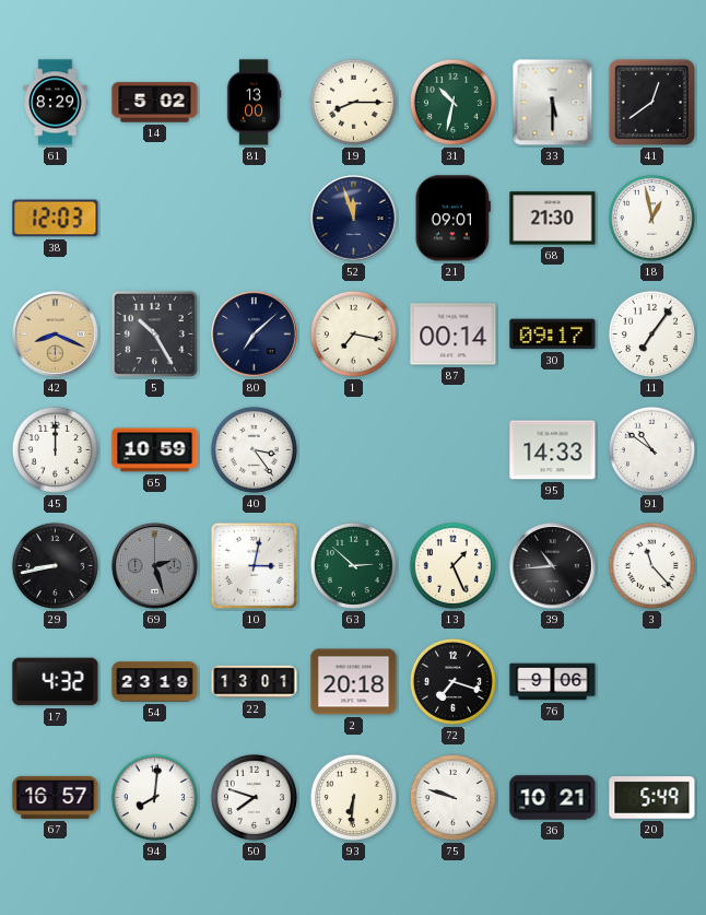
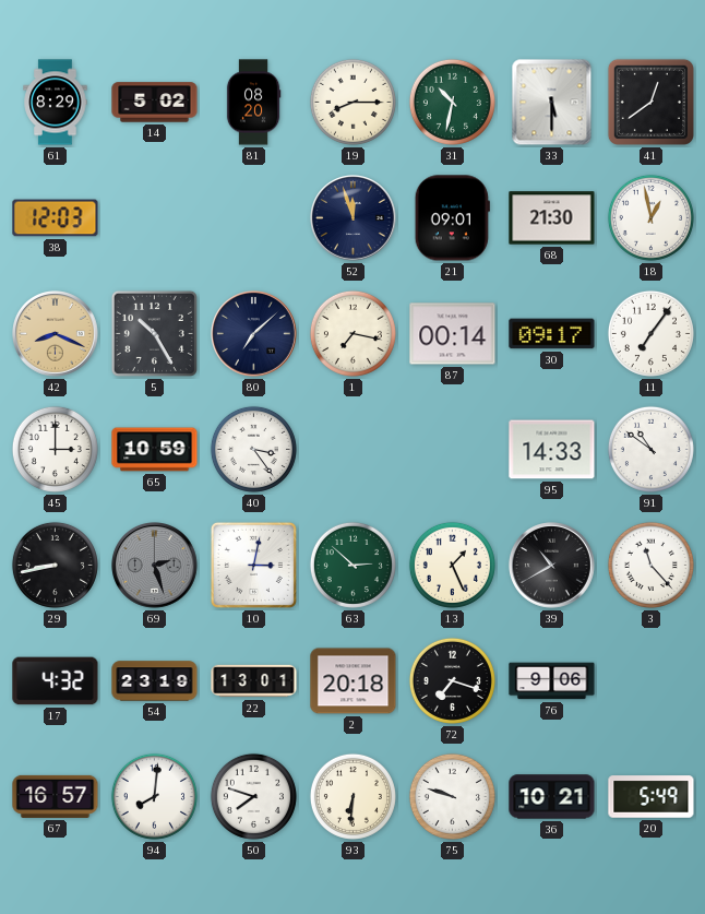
81: 13:00 -> 08:20 (253, 103)
45: 12:00 -> 3:00 (55, 449)
39: 10:44 -> 10:40 (552, 566)
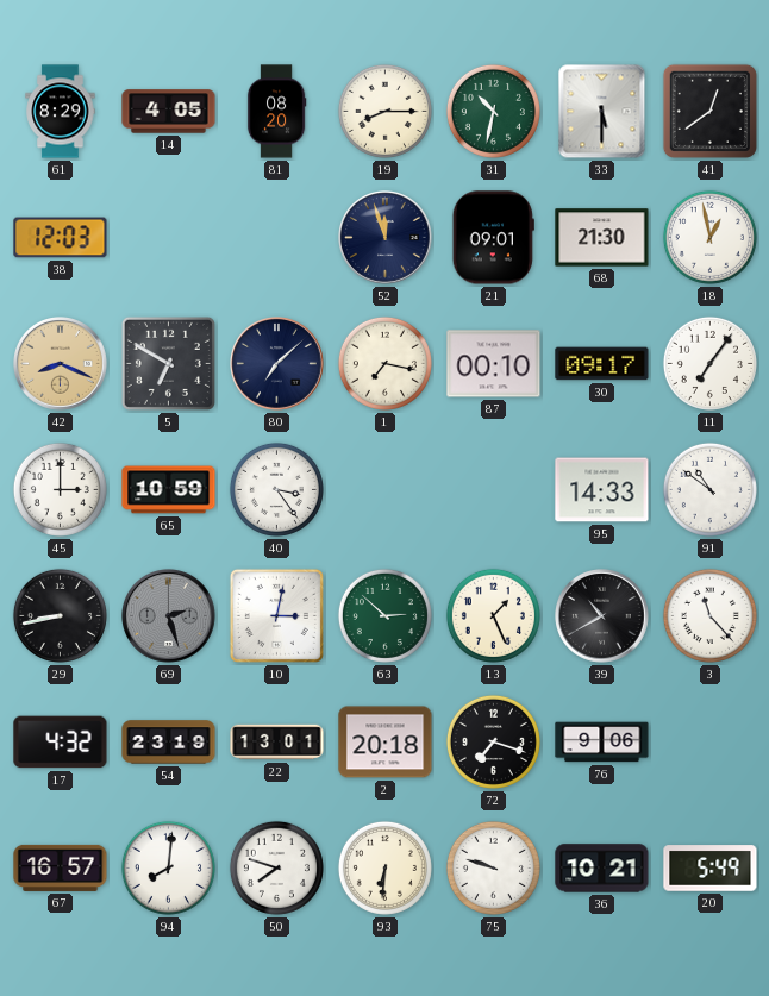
14: 5:02 -> 4:05 (169, 112)
5: 10:25 -> 6:50 (168, 363)
87: 00:14 -> 00:10 (494, 364)
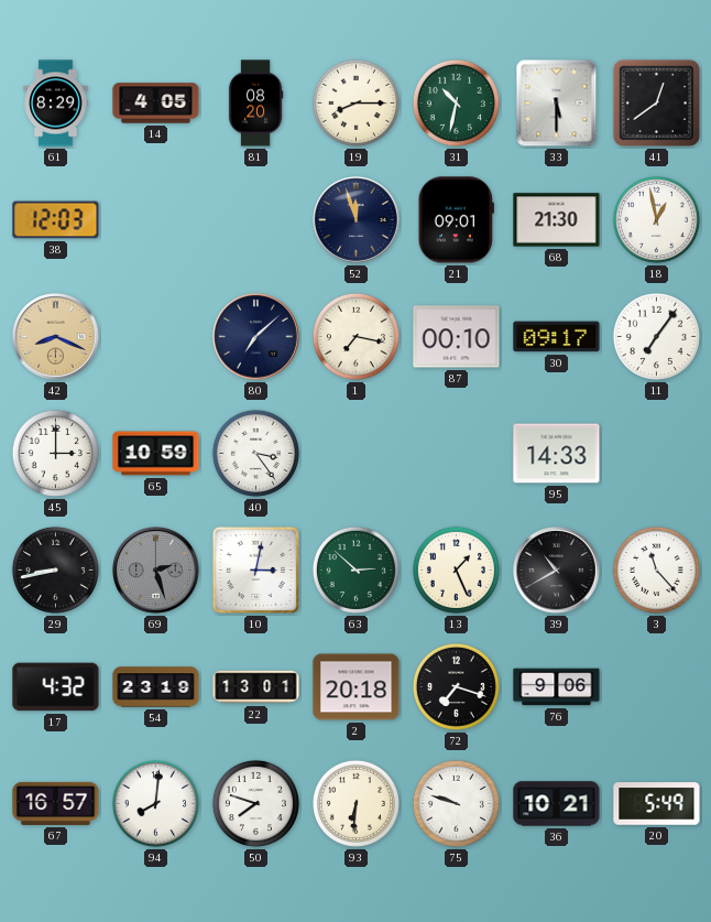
5: 6:50 -> none (168, 363)
91: 10:51 -> none (709, 489)
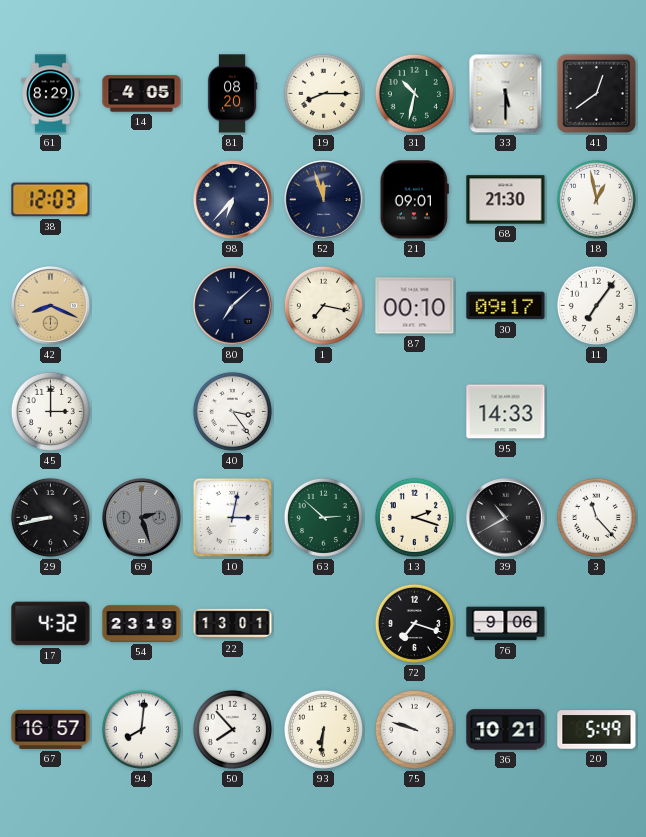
98: none -> 6:37 (233, 200)
65: 10:59 -> none (156, 454)
13: 1:26 -> 2:18 (414, 517)
2: 20:18 -> none (357, 687)
50: 7:48 -> 7:53 (232, 729)
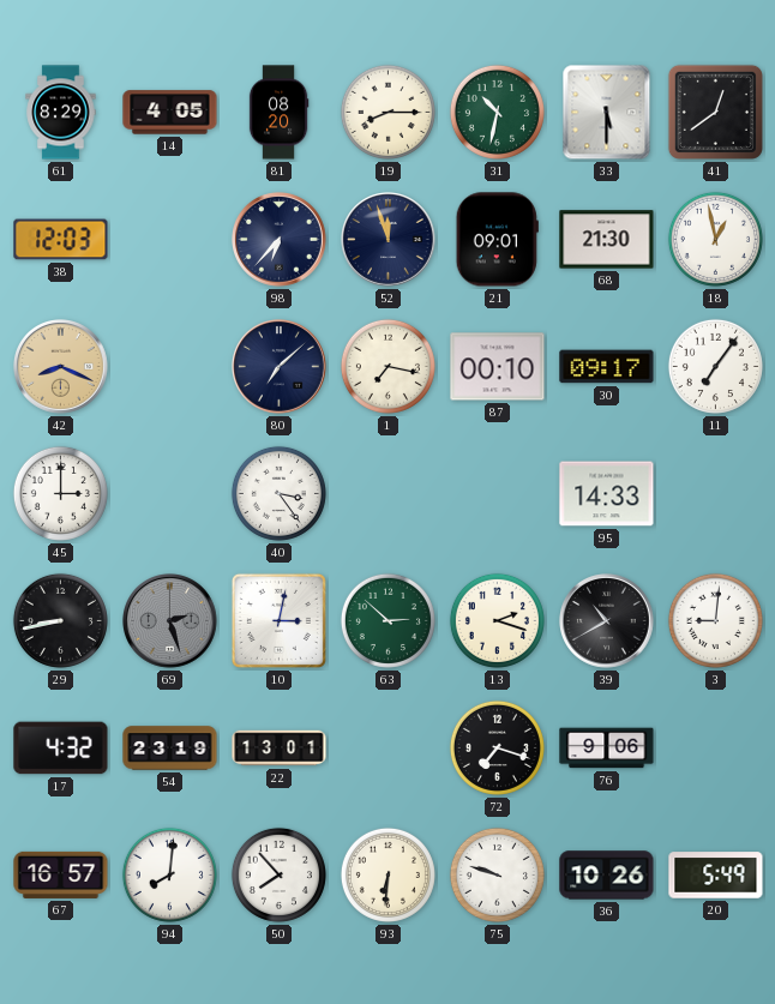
3: 11:23 -> 9:01 (715, 620)
36: 10:21 -> 10:26 (607, 876)
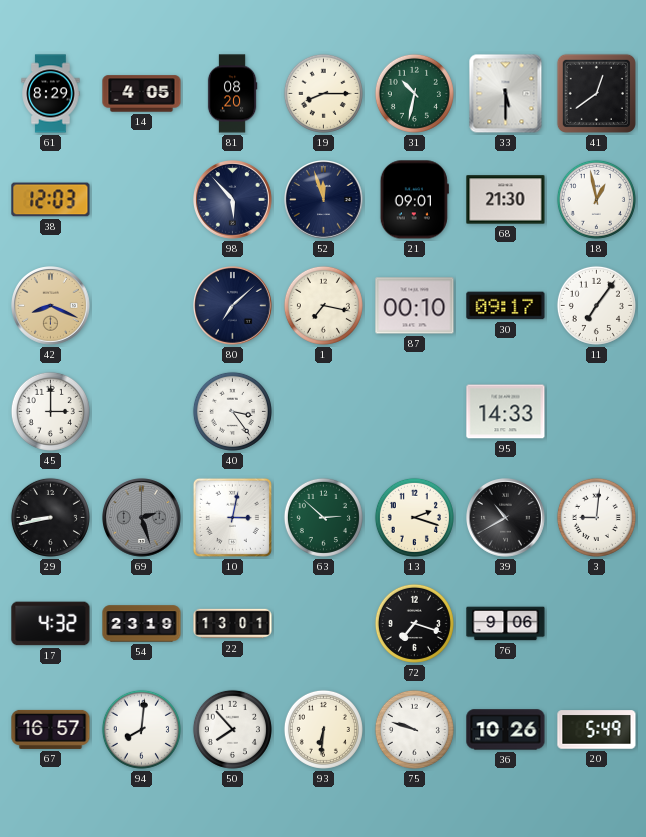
98: 6:37 -> 5:53 (233, 200)
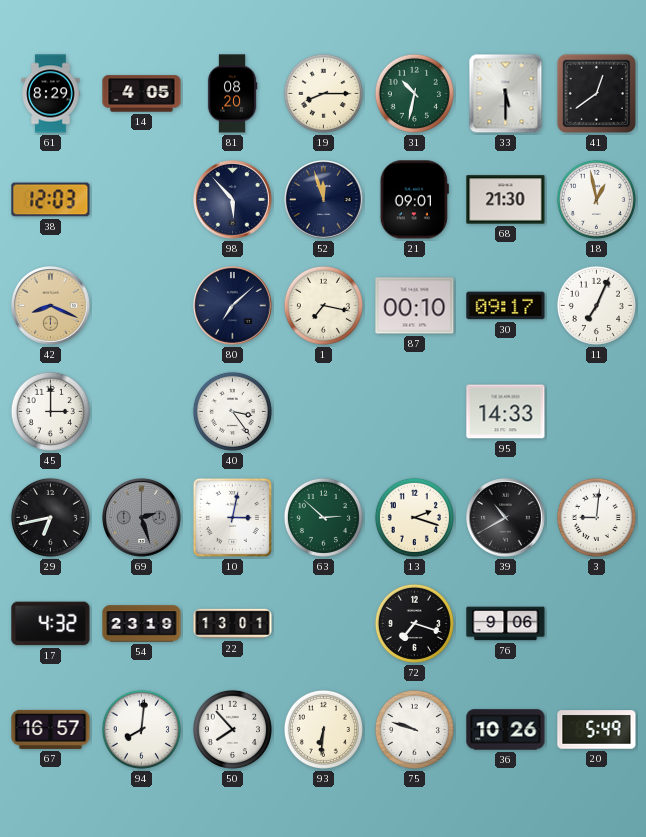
11: 7:06 -> 7:04 (596, 305)
29: 8:43 -> 6:43 (50, 517)
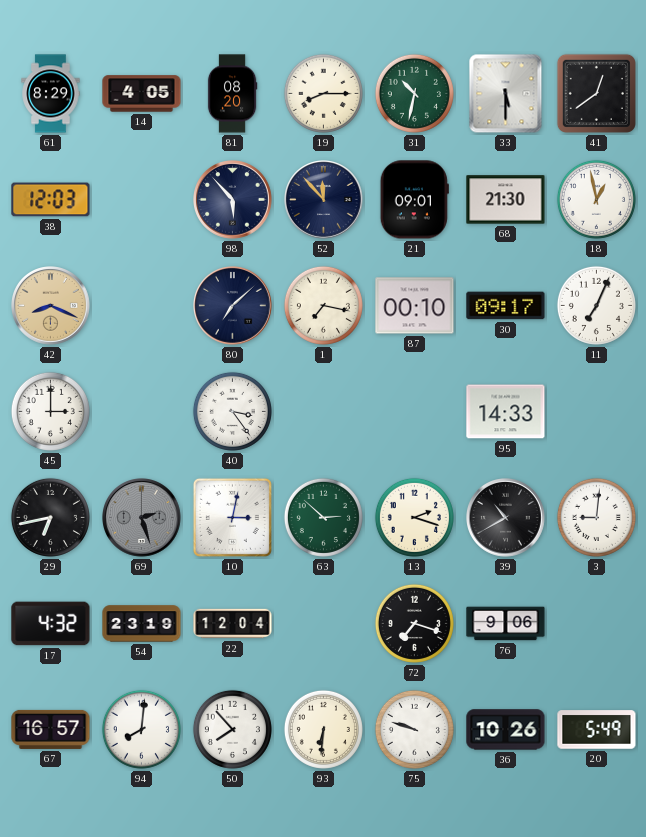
52: 11:57 -> 11:53 (324, 200)
22: 13:01 -> 12:04 (233, 624)
